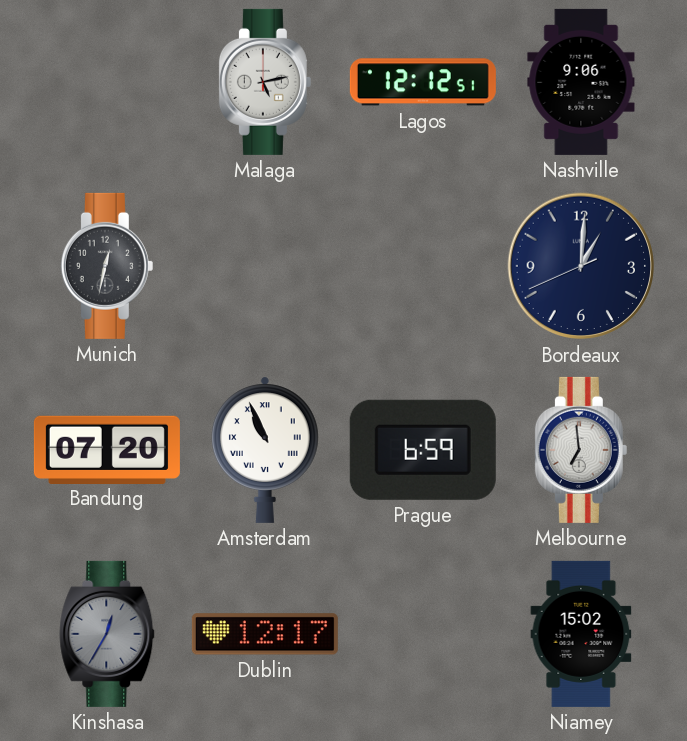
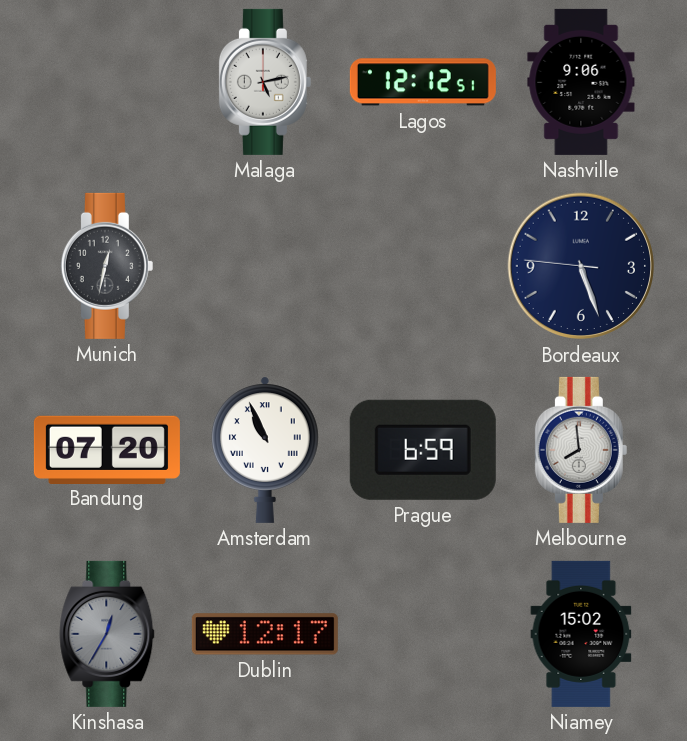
Bordeaux: 1:00 -> 5:26 (581, 266)
Melbourne: 6:59 -> 7:59 (581, 450)
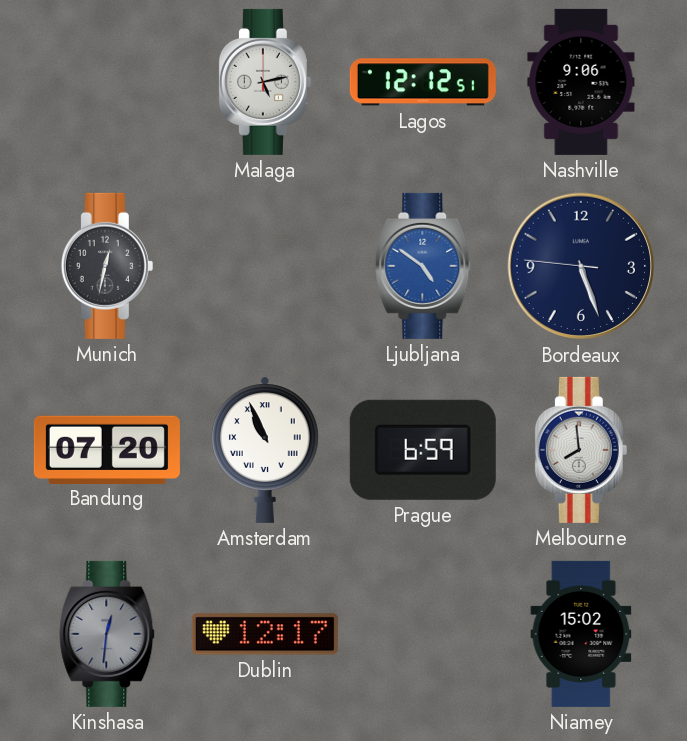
Ljubljana: none -> 4:51 (423, 266)
Kinshasa: 12:35 -> 12:31 (107, 634)
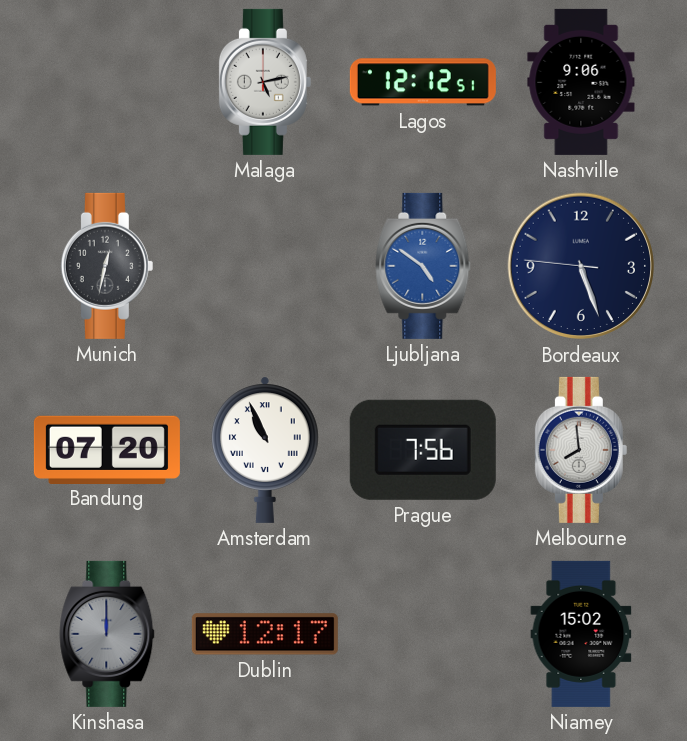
Prague: 6:59 -> 7:56 (423, 450)
Kinshasa: 12:31 -> 12:00 (107, 634)
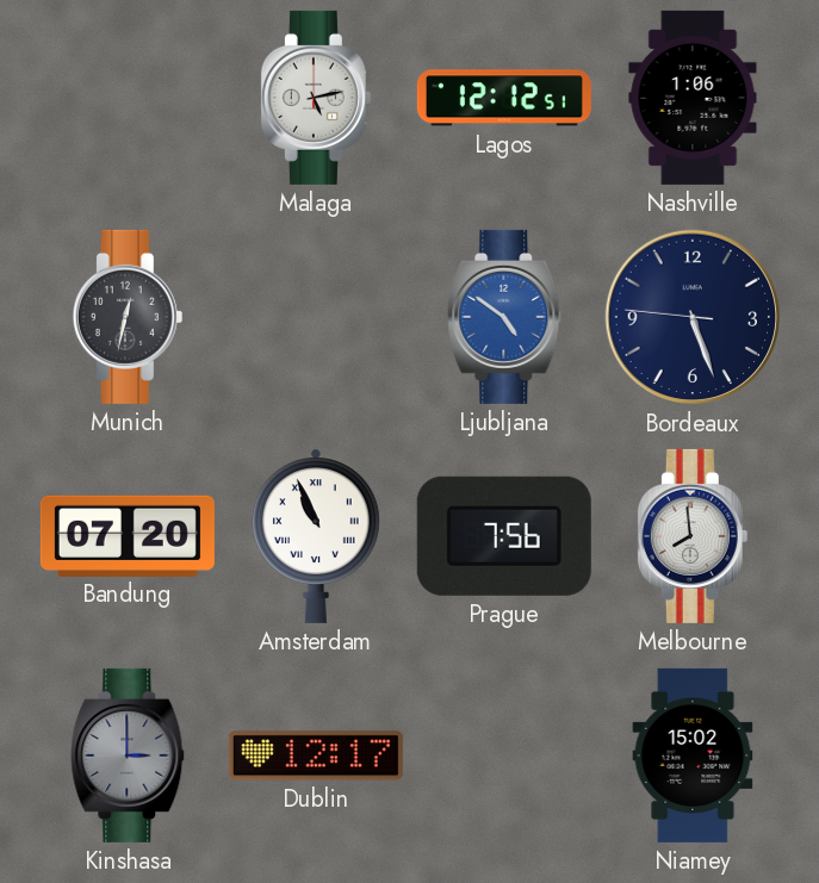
Nashville: 9:06 -> 1:06 (693, 98)
Kinshasa: 12:00 -> 3:00 (128, 755)
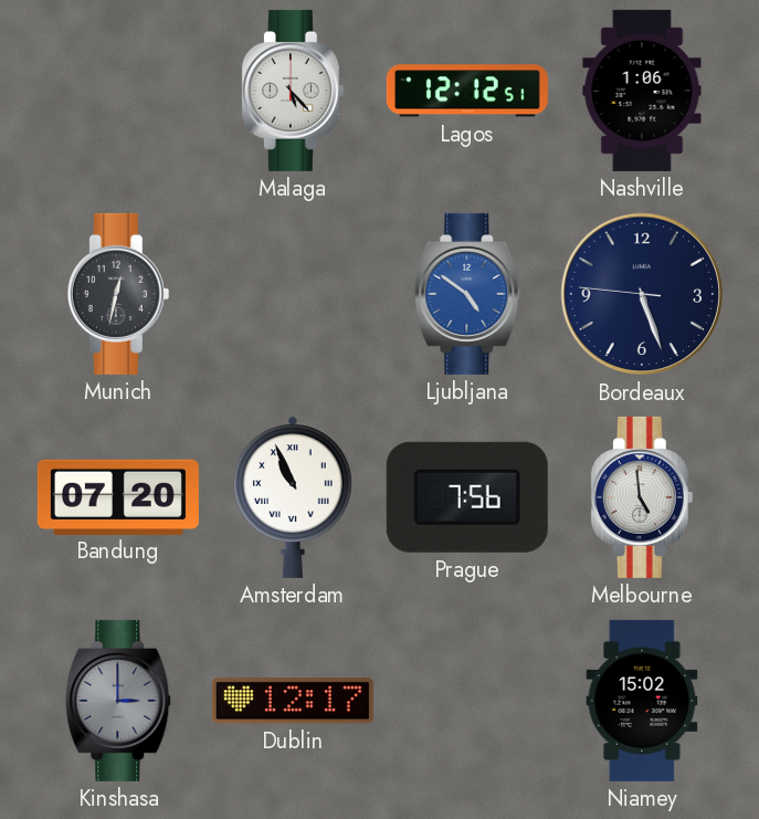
Malaga: 5:13 -> 5:23 (293, 91)
Melbourne: 7:59 -> 4:59 (642, 497)
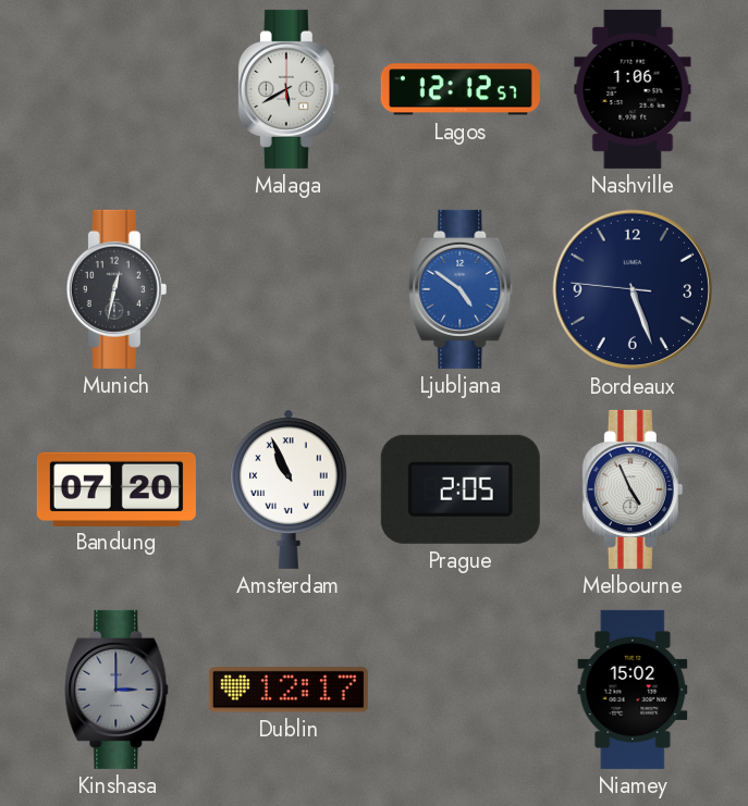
Malaga: 5:23 -> 5:40 (289, 89)
Lagos: 12:12:51 -> 12:12:57 (461, 89)
Prague: 7:56 -> 2:05 (461, 489)
Melbourne: 4:59 -> 4:56 (633, 489)
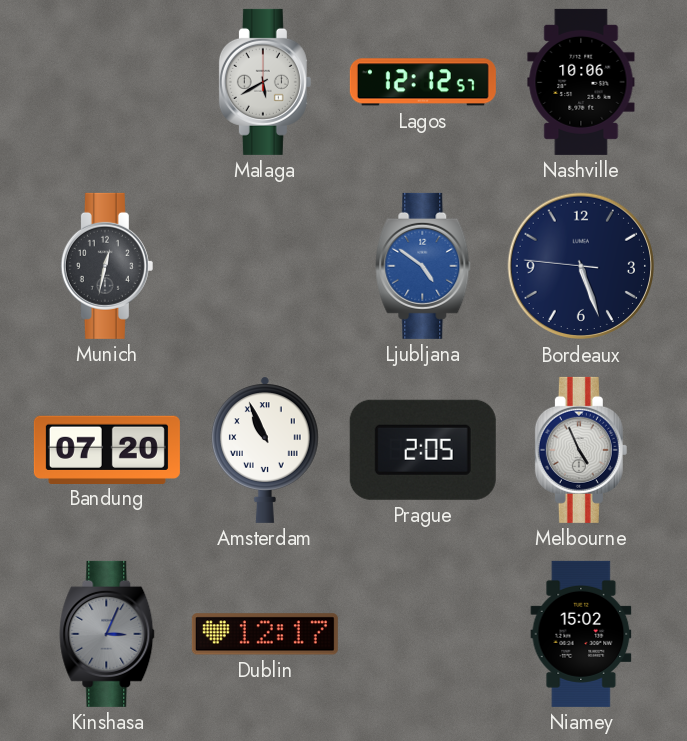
Nashville: 1:06 -> 10:06 (581, 82)
Kinshasa: 3:00 -> 3:04 (107, 634)
